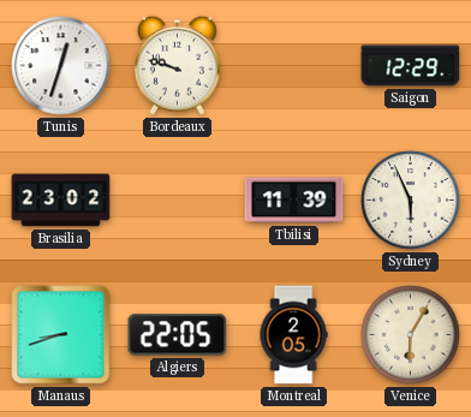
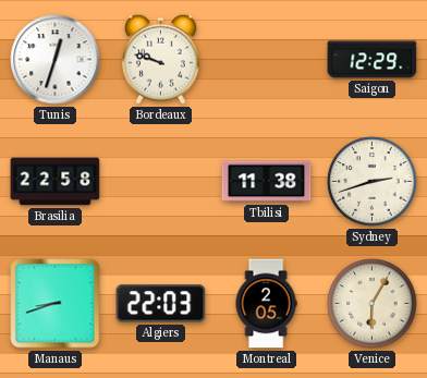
Brasilia: 23:02 -> 22:58 (56, 182)
Tbilisi: 11:39 -> 11:38 (267, 182)
Sydney: 5:56 -> 2:42 (373, 182)
Algiers: 22:05 -> 22:03 (161, 304)
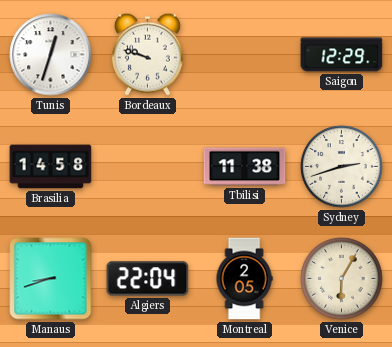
Brasilia: 22:58 -> 14:58 (51, 167)
Algiers: 22:03 -> 22:04 (148, 279)
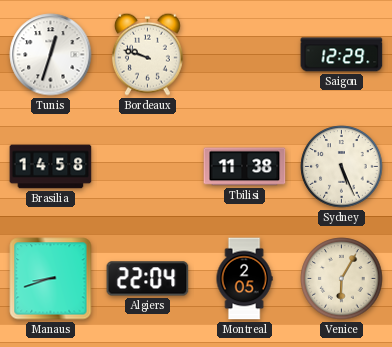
Sydney: 2:42 -> 5:26 (342, 167)
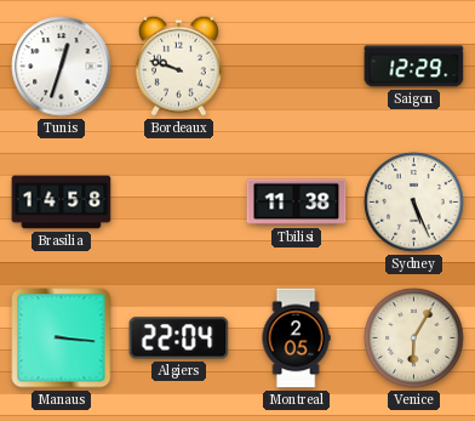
Manaus: 8:42 -> 3:16 (62, 338)
